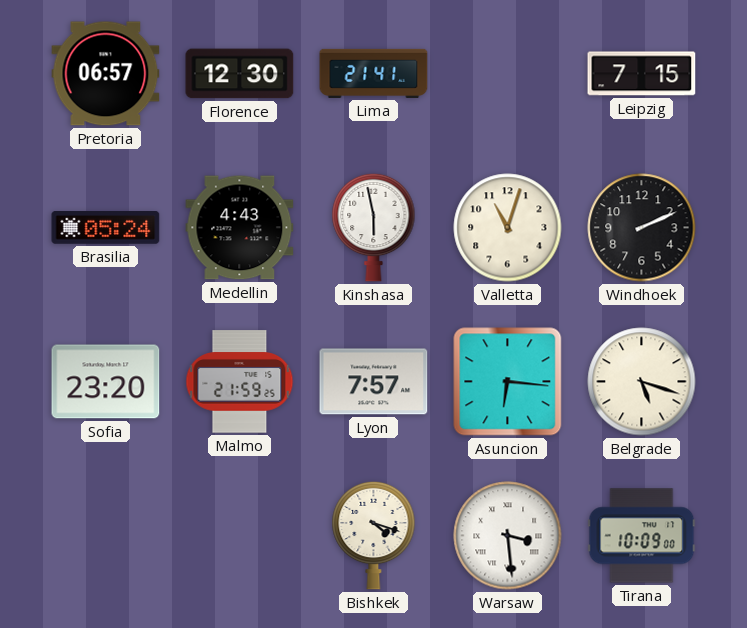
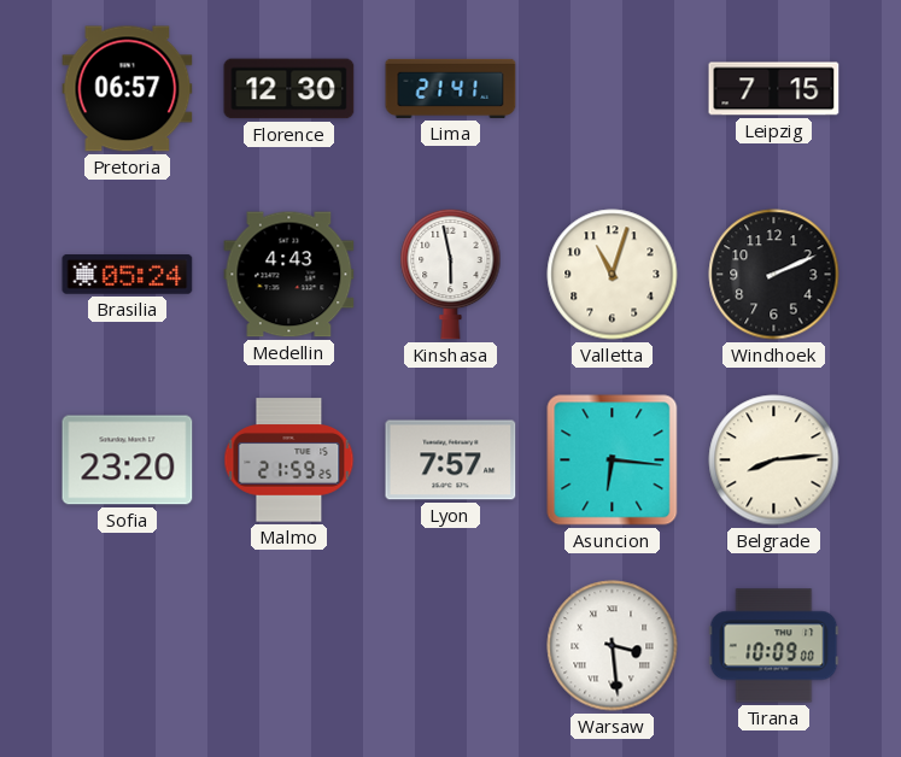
Belgrade: 5:18 -> 8:14 (774, 460)
Bishkek: 4:18 -> none (374, 535)
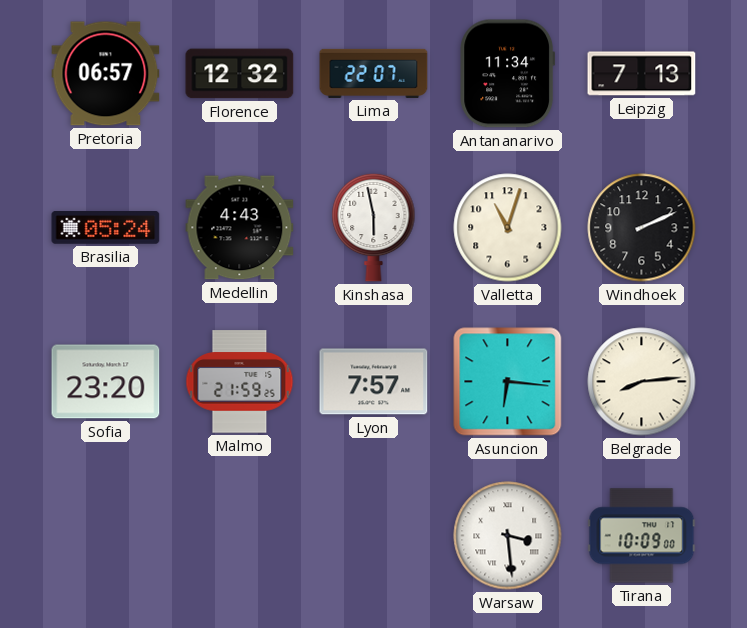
Florence: 12:30 -> 12:32 (240, 74)
Lima: 21:41 -> 22:07 (374, 73)
Antananarivo: none -> 11:34 (508, 74)
Leipzig: 7:15 -> 7:13 (642, 74)
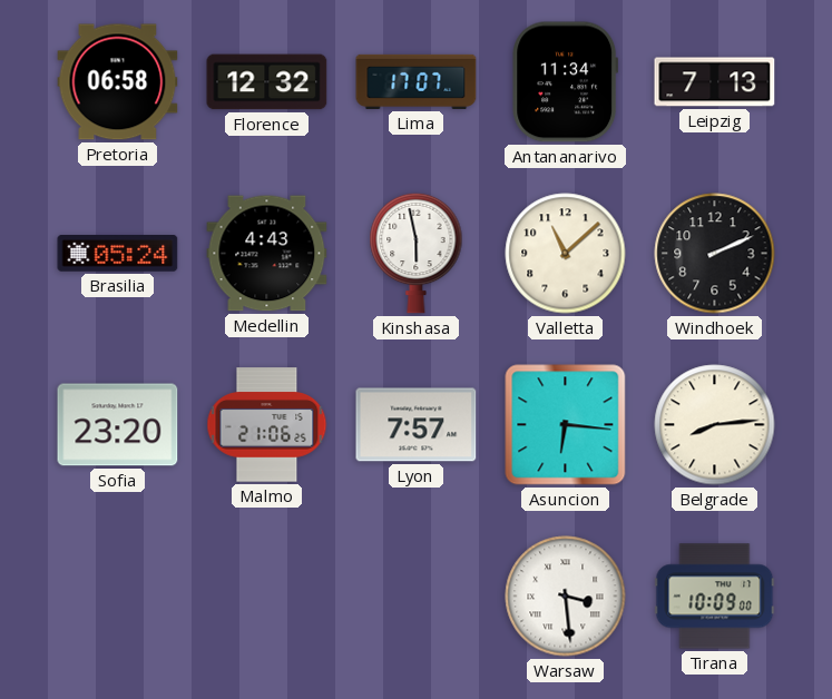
Pretoria: 06:57 -> 06:58 (118, 82)
Lima: 22:07 -> 17:07 (417, 81)
Valletta: 11:03 -> 11:08 (566, 254)
Malmo: 21:59 -> 21:06 (267, 425)
